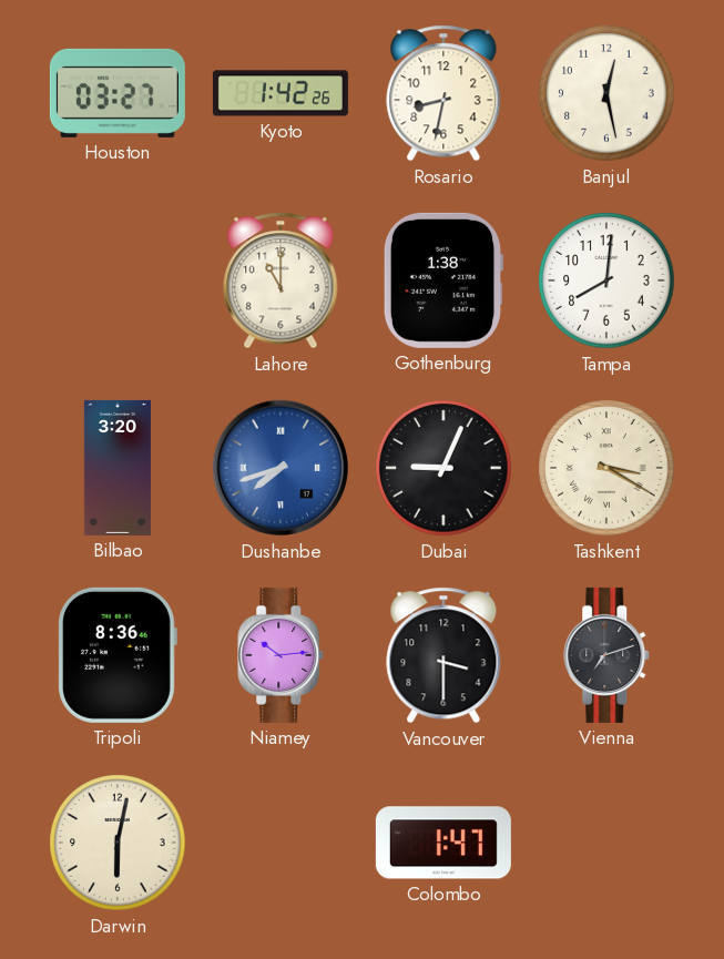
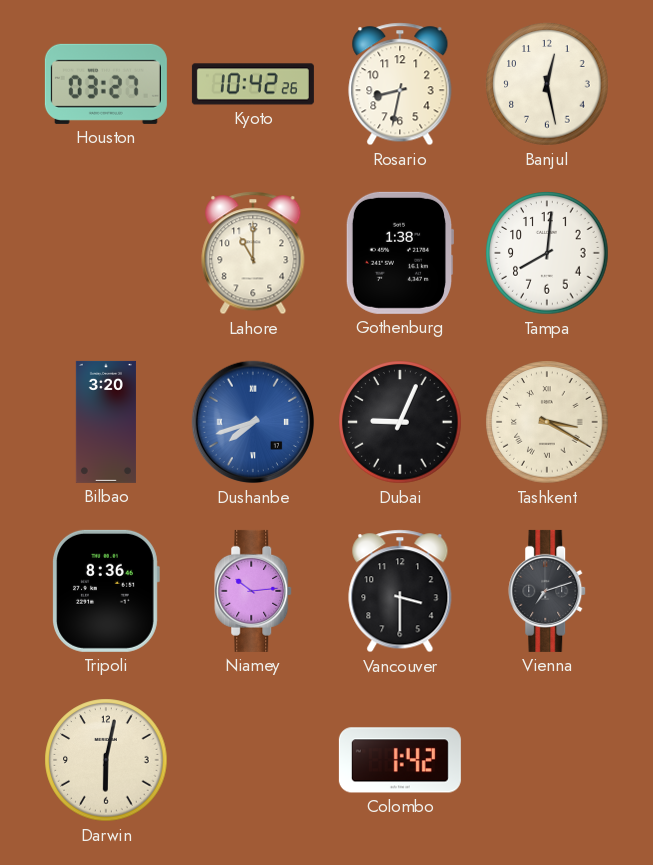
Kyoto: 1:42 -> 10:42 (253, 84)
Colombo: 1:47 -> 1:42 (400, 760)
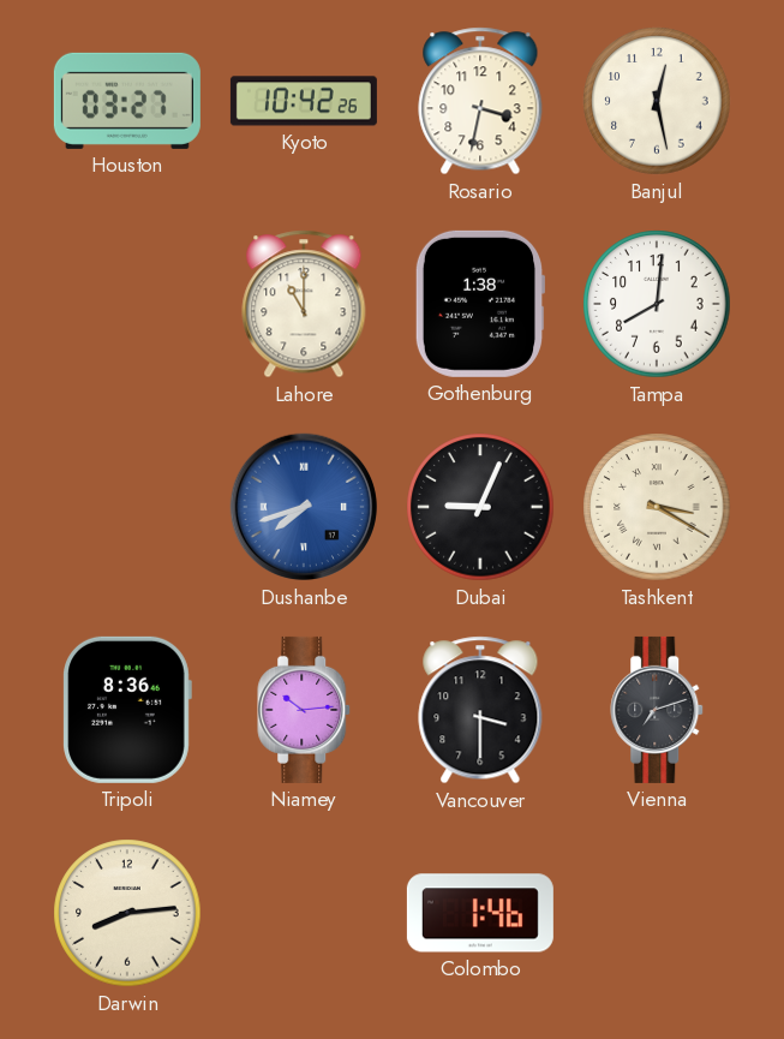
Rosario: 8:32 -> 3:32 (480, 101)
Bilbao: 3:20 -> none (106, 422)
Darwin: 6:02 -> 8:14 (127, 913)
Colombo: 1:42 -> 1:46 (480, 913)
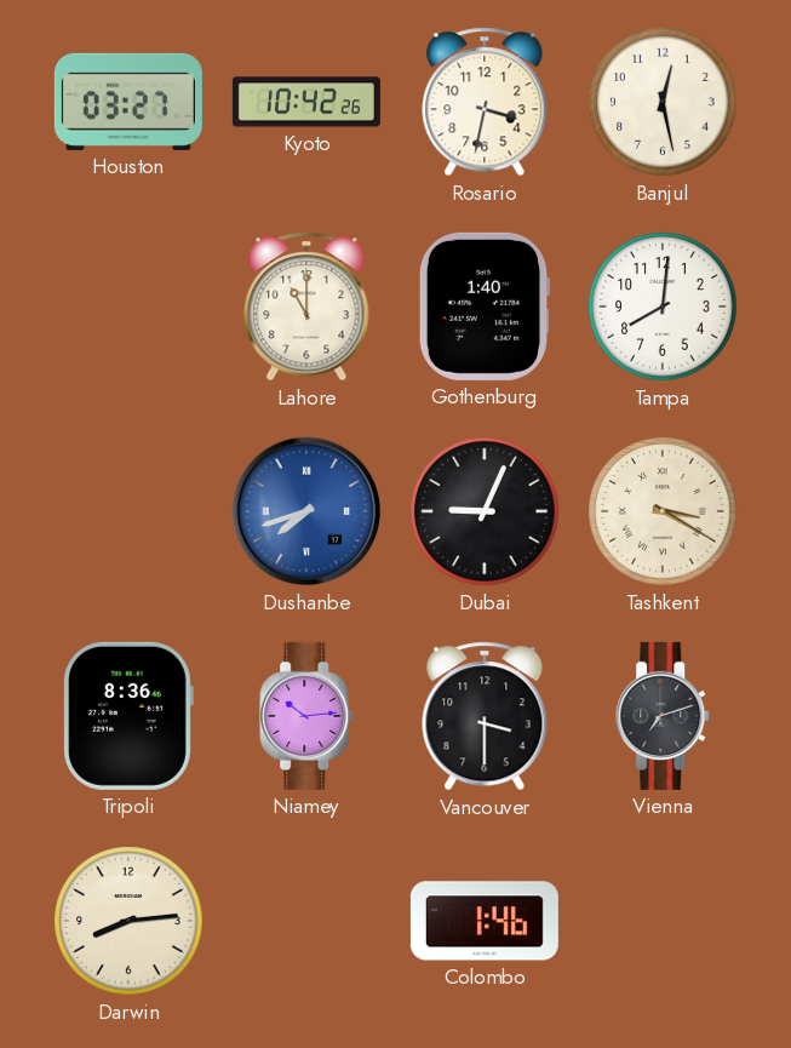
Gothenburg: 1:38 -> 1:40 (483, 307)
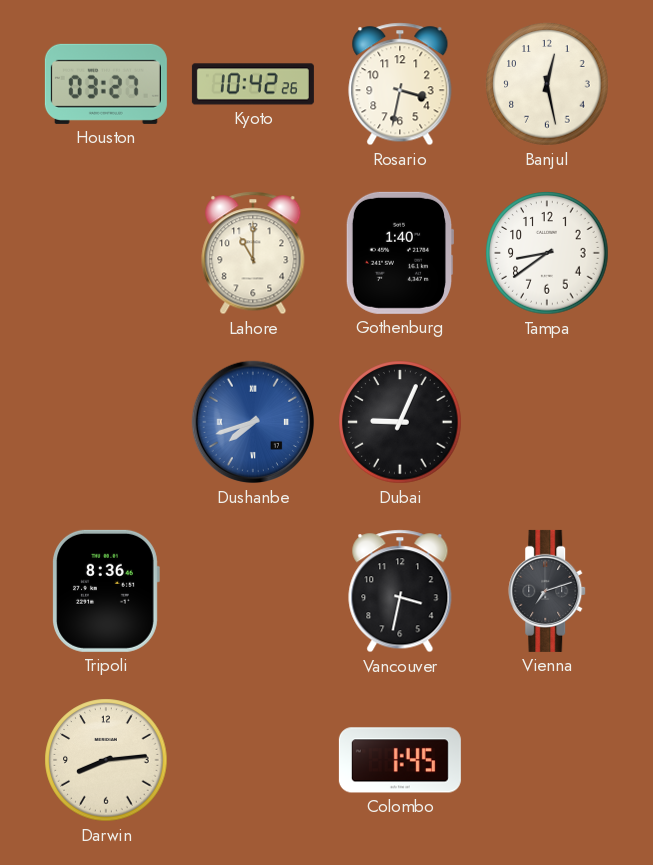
Tampa: 8:01 -> 8:39 (547, 253)
Tashkent: 3:20 -> none (663, 511)
Niamey: 10:14 -> none (308, 716)
Vancouver: 3:30 -> 3:32 (400, 591)
Colombo: 1:46 -> 1:45 (400, 760)
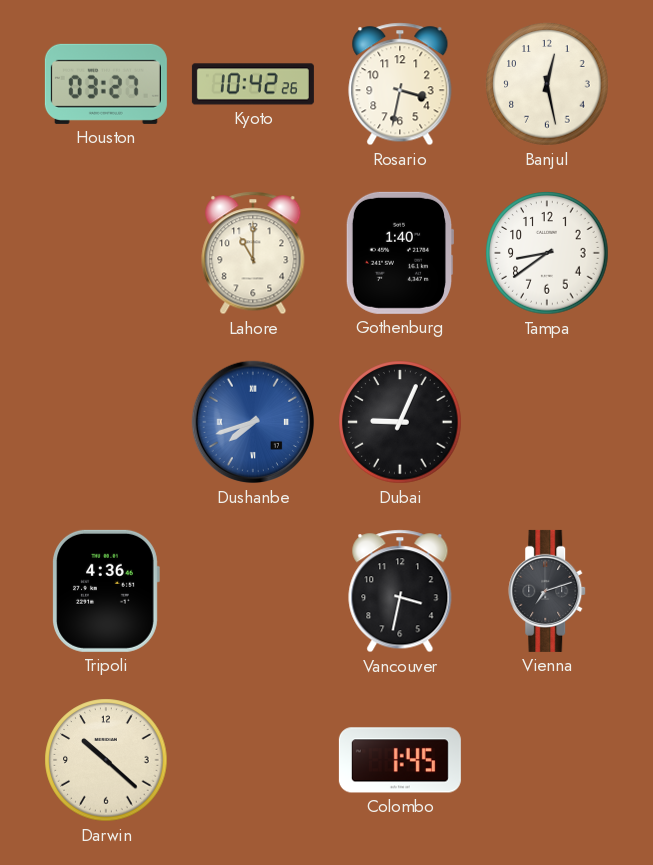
Tripoli: 8:36 -> 4:36 (106, 591)
Darwin: 8:14 -> 10:22 (106, 760)
